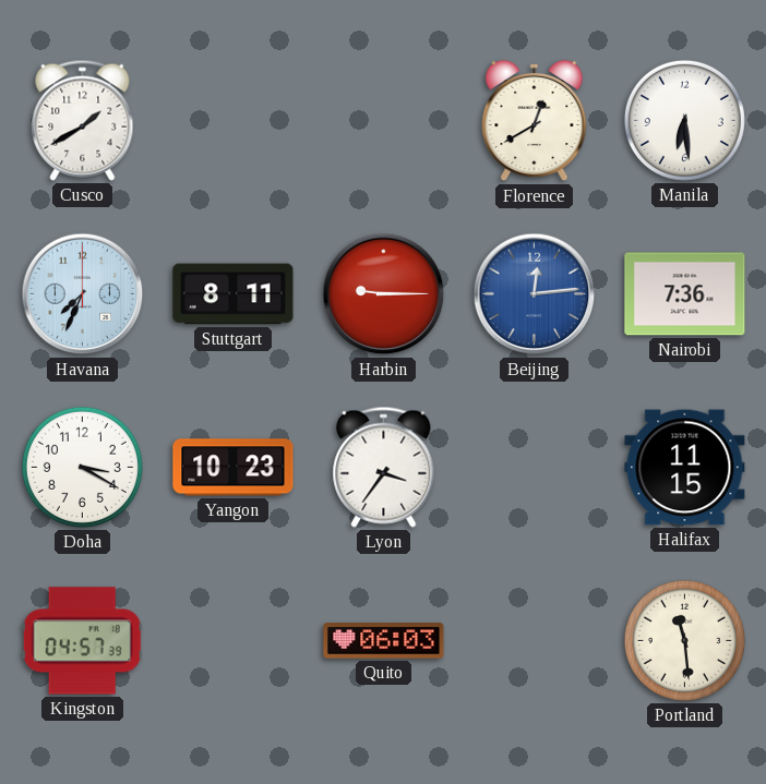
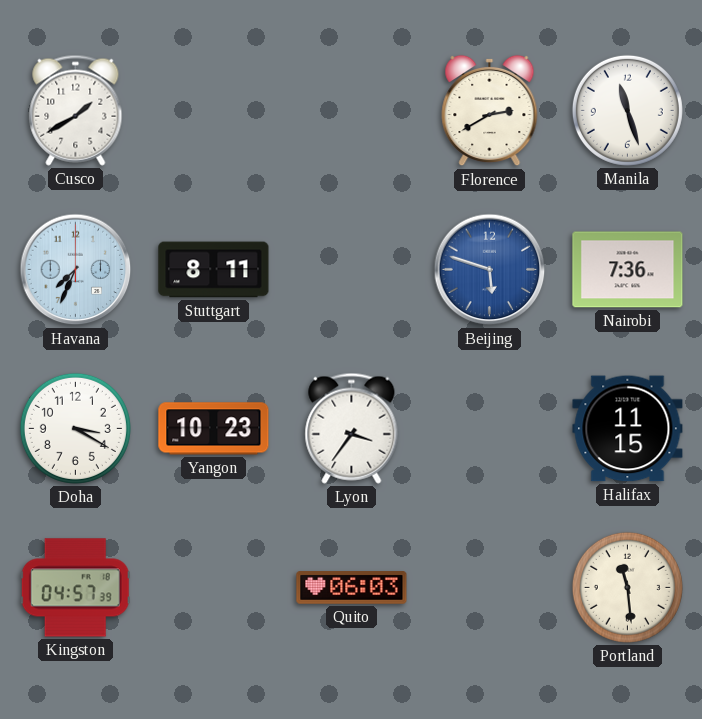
Florence: 12:40 -> 2:40 (490, 111)
Manila: 6:29 -> 11:27 (627, 110)
Harbin: 9:15 -> none (384, 294)
Beijing: 12:14 -> 5:48 (490, 270)
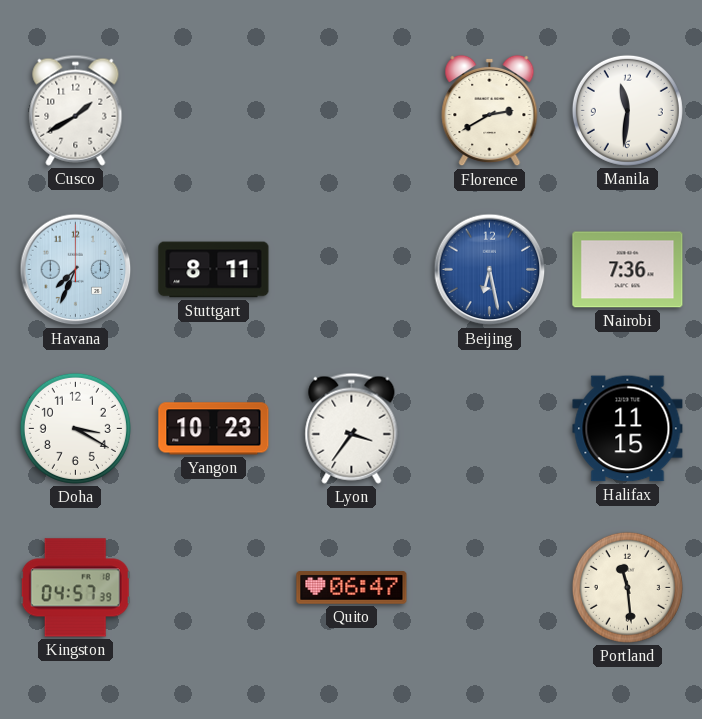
Manila: 11:27 -> 11:31 (627, 110)
Beijing: 5:48 -> 6:28 (490, 270)
Quito: 06:03 -> 06:47 (352, 588)
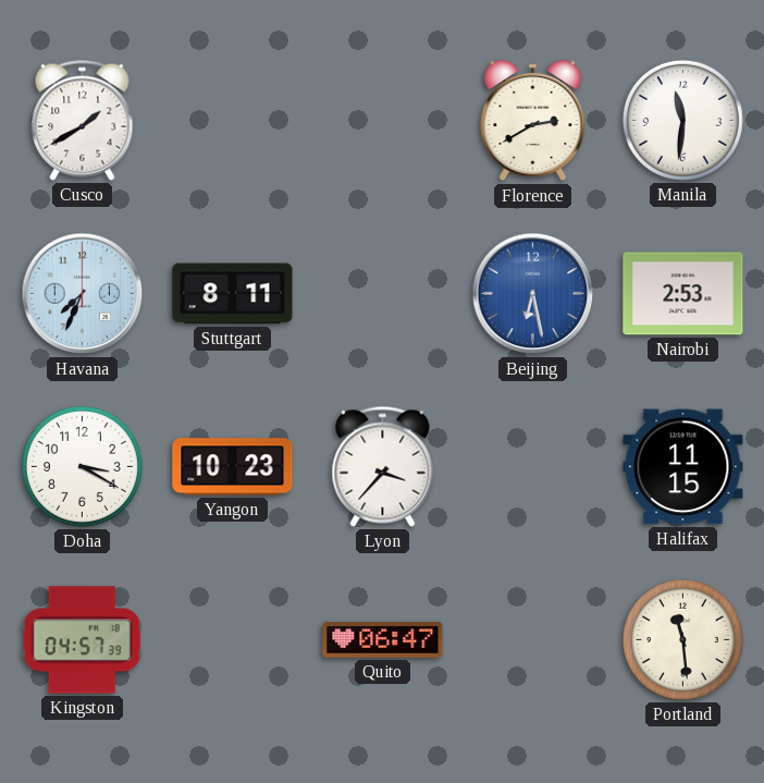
Nairobi: 7:36 -> 2:53 (683, 294)
Lyon: 3:36 -> 3:37 (383, 466)
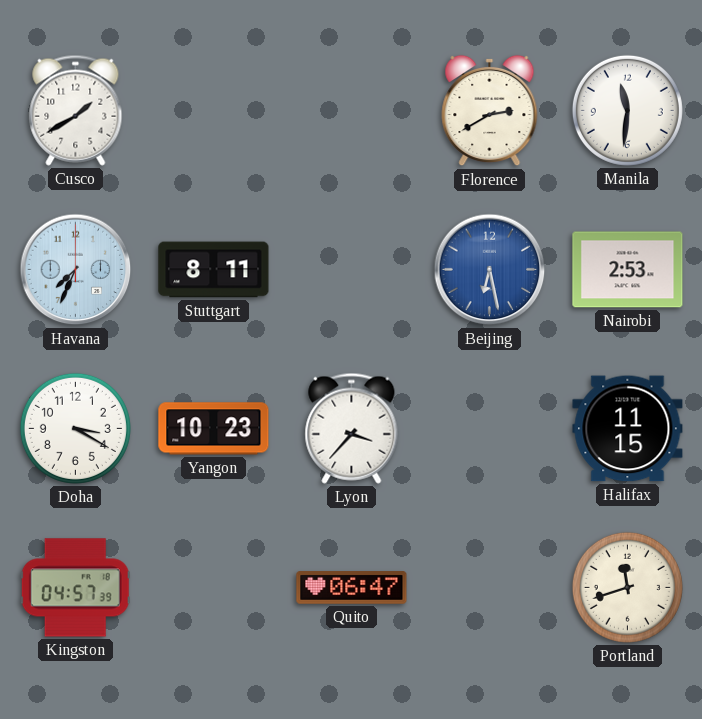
Portland: 11:29 -> 11:42 (627, 587)
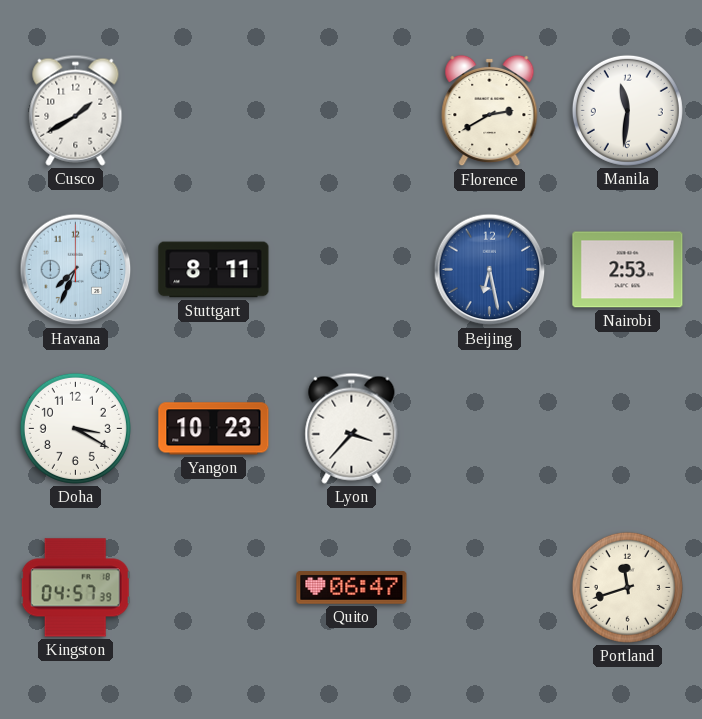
Halifax: 11:15 -> none (628, 429)
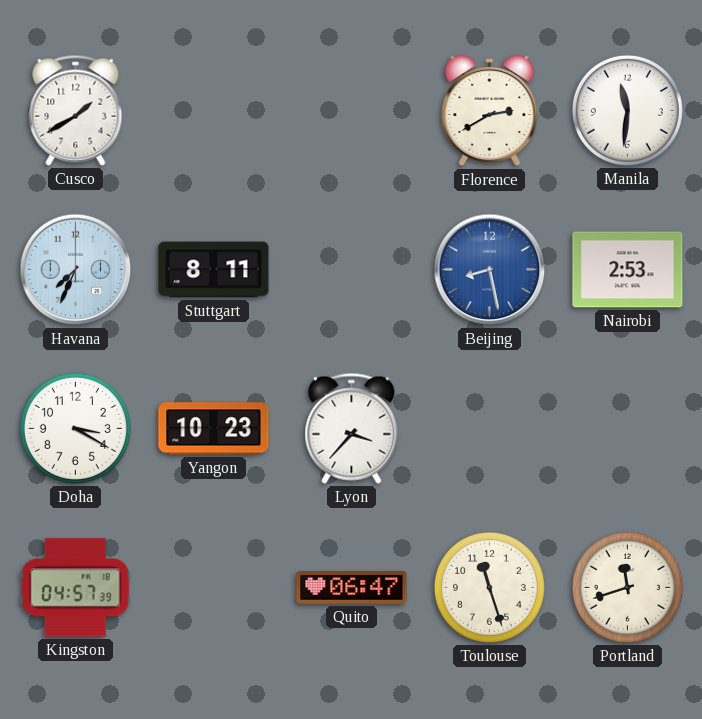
Beijing: 6:28 -> 8:28 (490, 270)
Toulouse: none -> 11:27 (489, 587)
